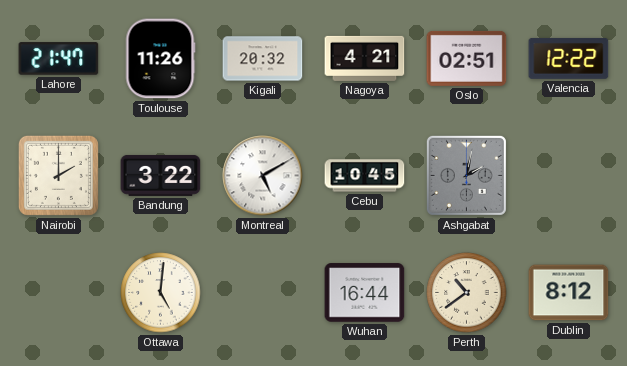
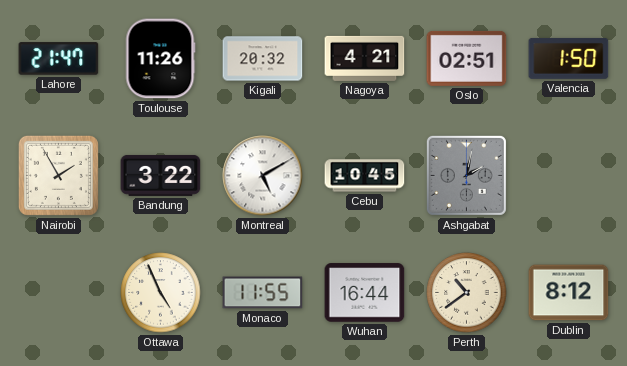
Valencia: 12:22 -> 1:50 (569, 58)
Nairobi: 2:00 -> 1:55 (58, 175)
Ottawa: 5:01 -> 4:56 (161, 293)
Monaco: none -> 11:55 (263, 293)
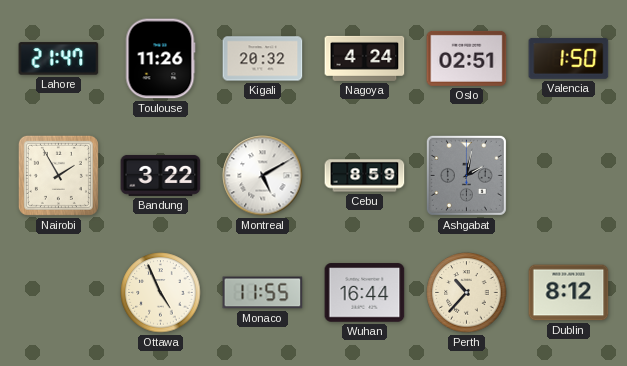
Nagoya: 4:21 -> 4:24 (365, 58)
Cebu: 10:45 -> 8:59 (365, 176)
Perth: 10:39 -> 10:37 (467, 293)
